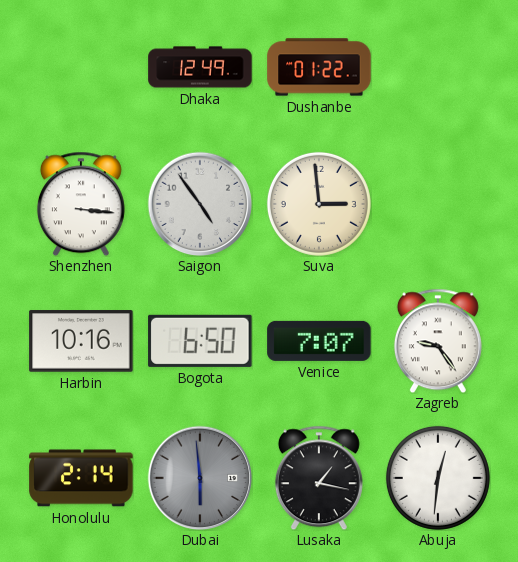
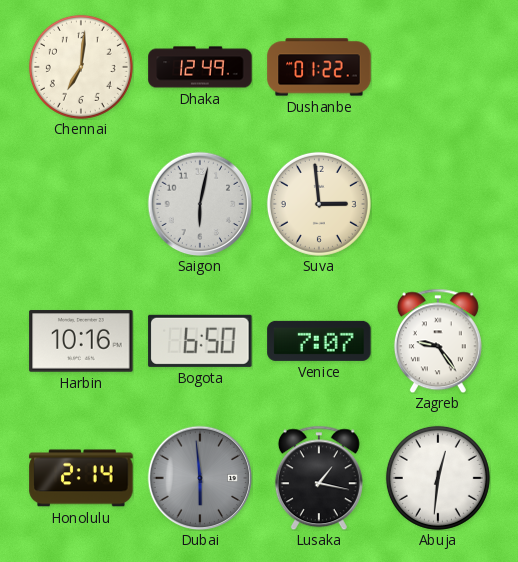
Chennai: none -> 7:01 (81, 67)
Shenzhen: 3:16 -> none (81, 204)
Saigon: 4:54 -> 6:02 (200, 204)
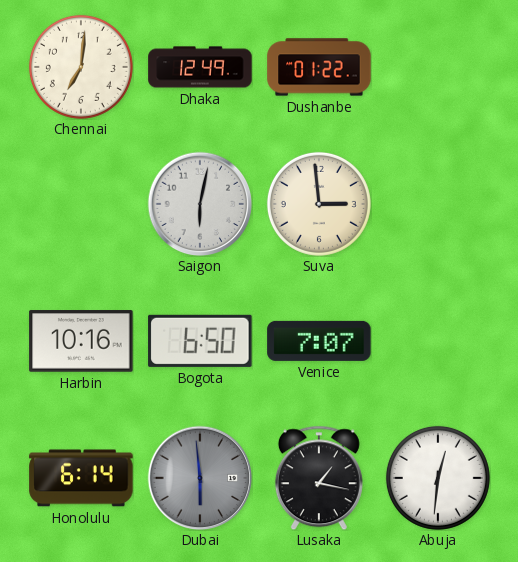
Zagreb: 9:24 -> none (438, 341)
Honolulu: 2:14 -> 6:14 (81, 478)
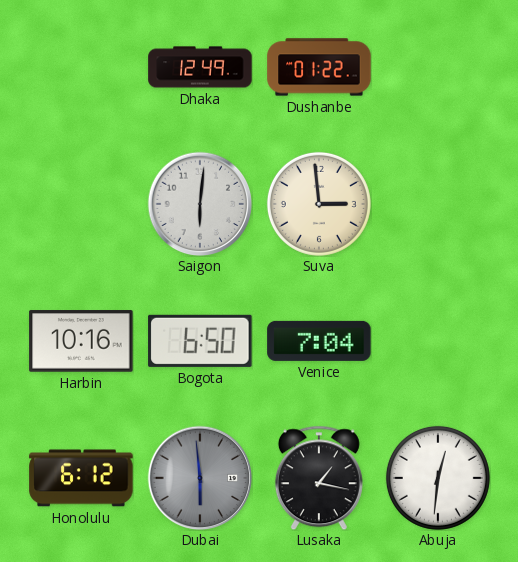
Chennai: 7:01 -> none (81, 67)
Saigon: 6:02 -> 6:01 (200, 204)
Venice: 7:07 -> 7:04 (319, 341)
Honolulu: 6:14 -> 6:12 (81, 478)
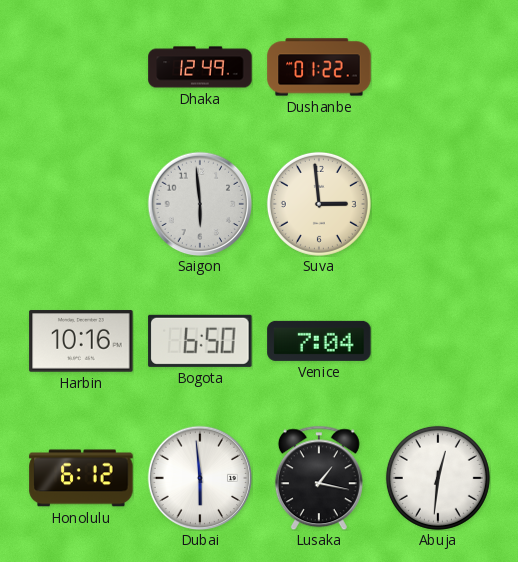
Saigon: 6:01 -> 5:59 (200, 204)
Dubai dial: grey -> white (200, 478)
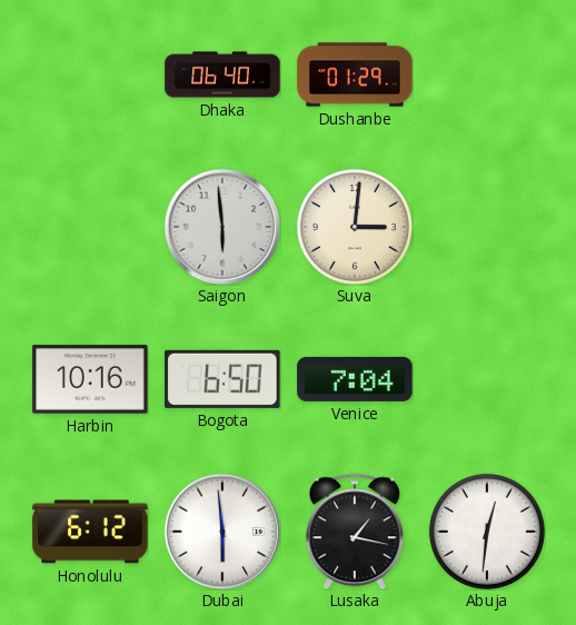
Dhaka: 12:49 -> 06:40 (222, 75)
Dushanbe: 01:22 -> 01:29 (355, 75)
Suva: 2:59 -> 3:01 (355, 227)
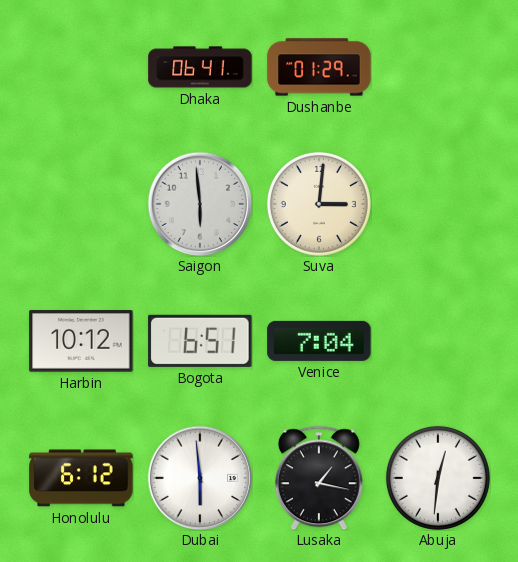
Dhaka: 06:40 -> 06:41 (200, 67)
Harbin: 10:16 -> 10:12 (81, 341)
Bogota: 6:50 -> 6:51 (200, 341)
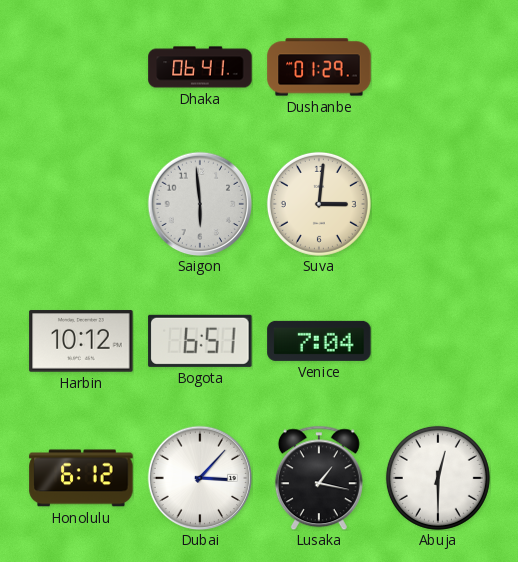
Dubai: 5:59 -> 3:07 (200, 478)
Abuja: 12:31 -> 12:30 (438, 478)
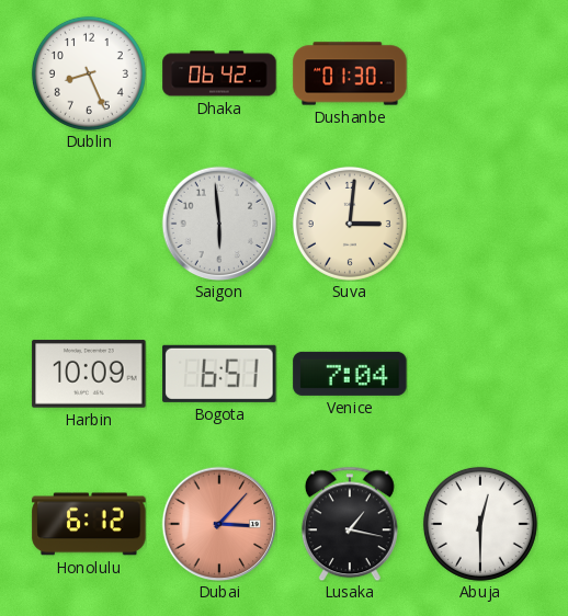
Dublin: none -> 8:26 (89, 73)
Dhaka: 06:41 -> 06:42 (219, 73)
Dushanbe: 01:29 -> 01:30 (350, 73)
Harbin: 10:12 -> 10:09 (89, 374)
Dubai dial: white -> salmon (219, 524)
